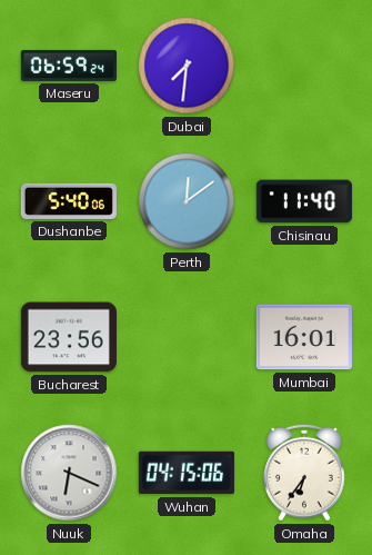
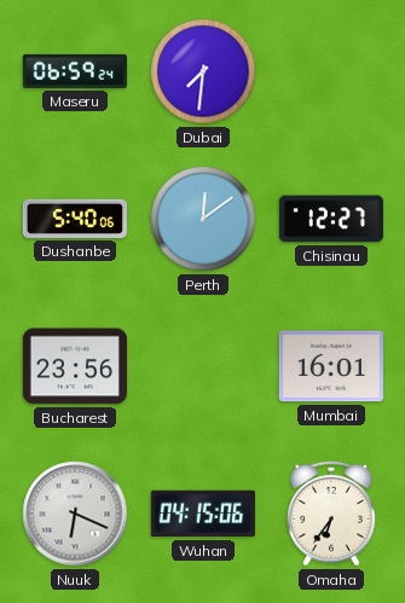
Chisinau: 11:40 -> 12:27 (331, 219)
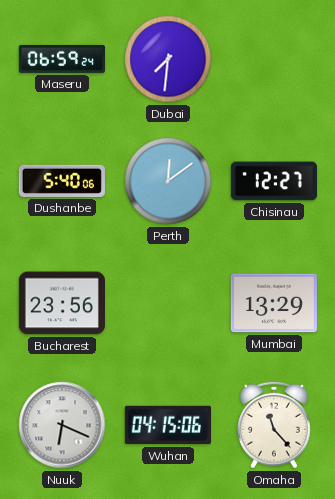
Mumbai: 16:01 -> 13:29 (274, 303)
Omaha: 6:36 -> 11:23 (275, 425)
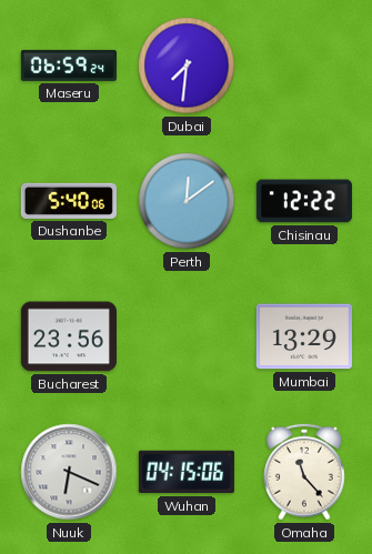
Chisinau: 12:27 -> 12:22 (304, 201)
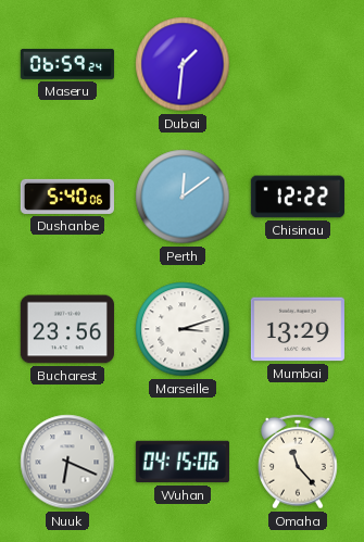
Dubai: 7:31 -> 1:31 (183, 64)
Marseille: none -> 3:12 (183, 329)
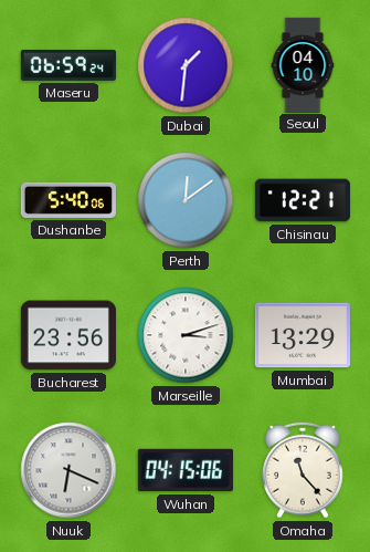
Seoul: none -> 04:10 (303, 64)
Chisinau: 12:22 -> 12:21 (303, 200)
